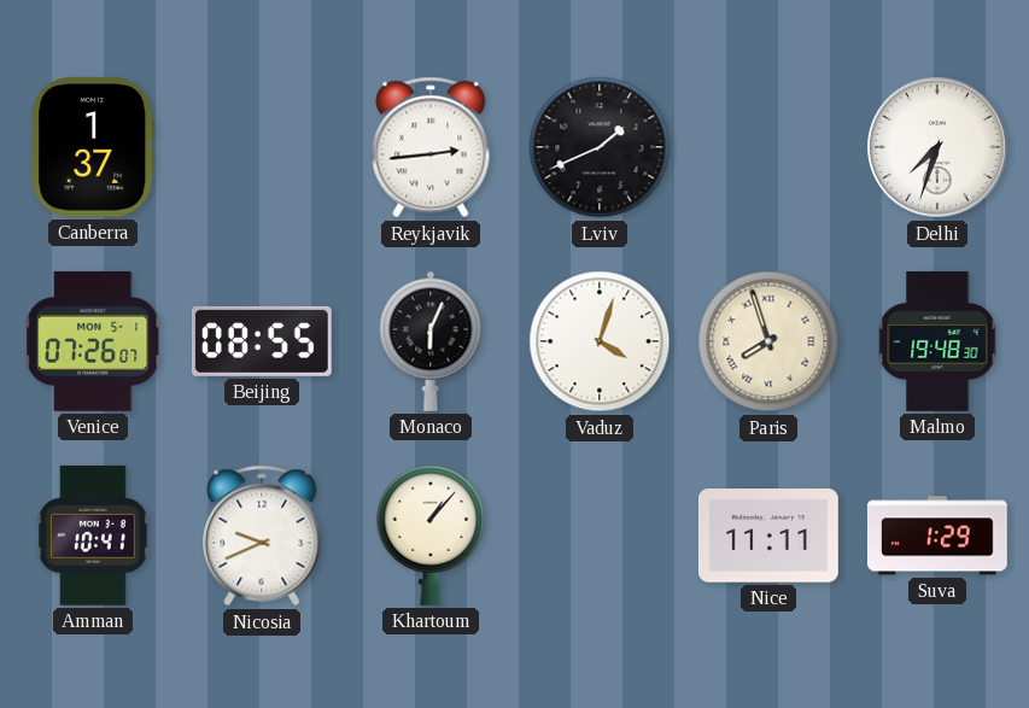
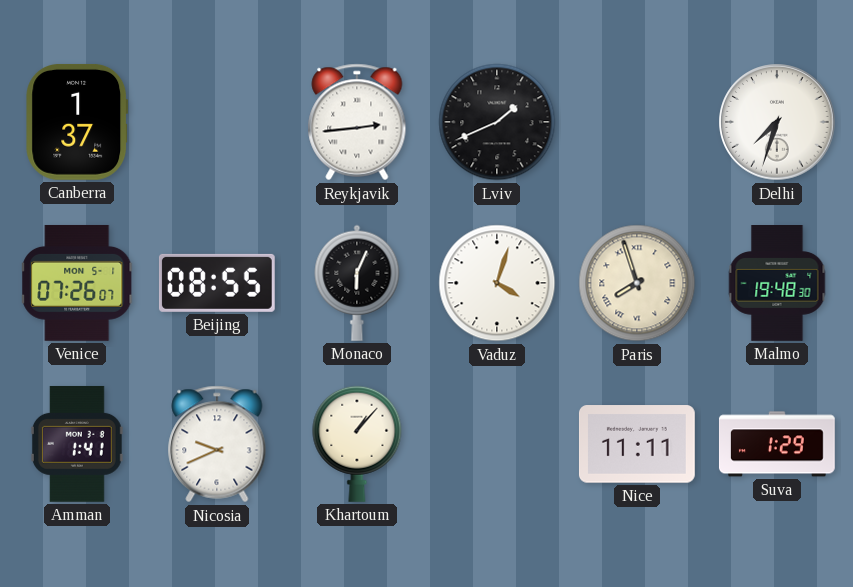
Amman: 10:41 -> 1:41 (77, 444)
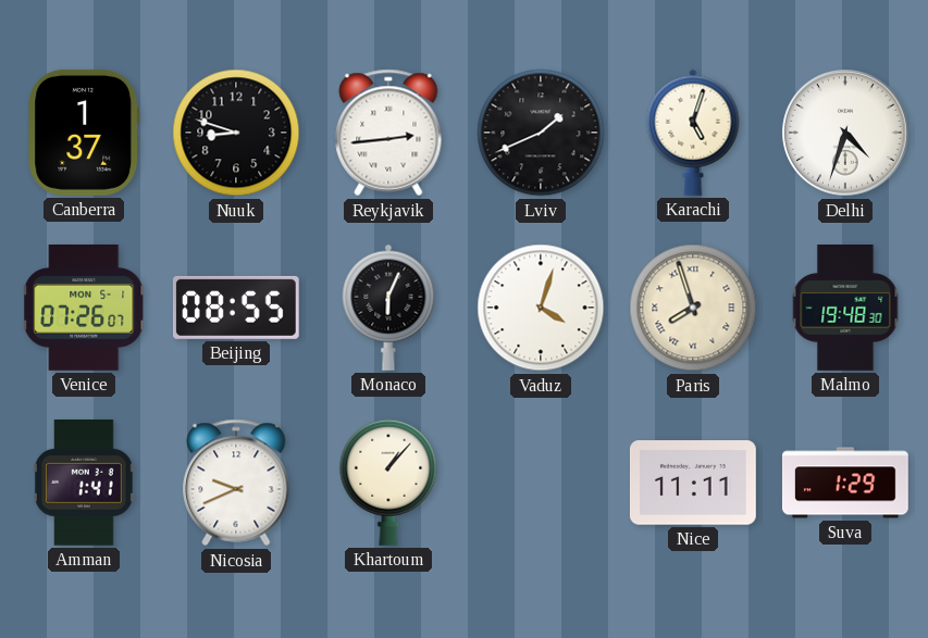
Nuuk: none -> 8:48 (236, 133)
Karachi: none -> 5:03 (693, 133)
Delhi: 7:33 -> 4:33 (845, 133)
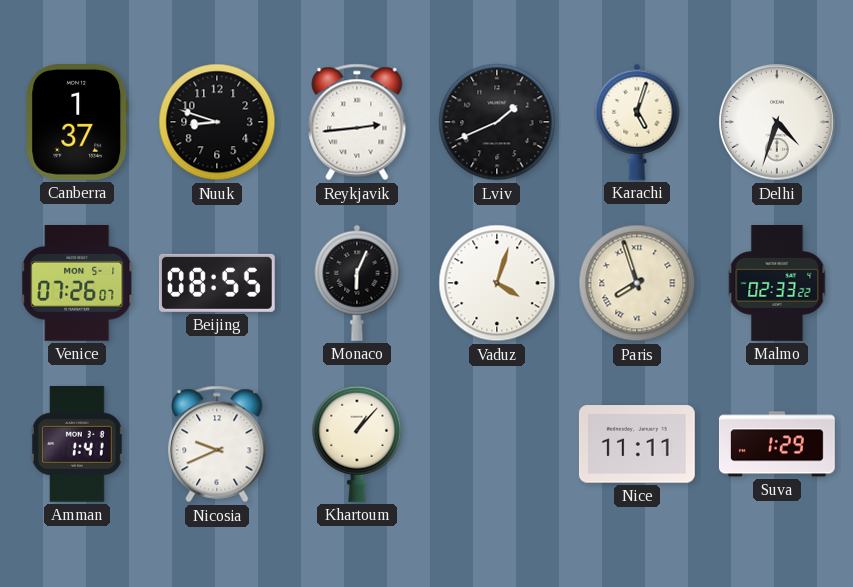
Malmo: 19:48 -> 02:33 (777, 284)
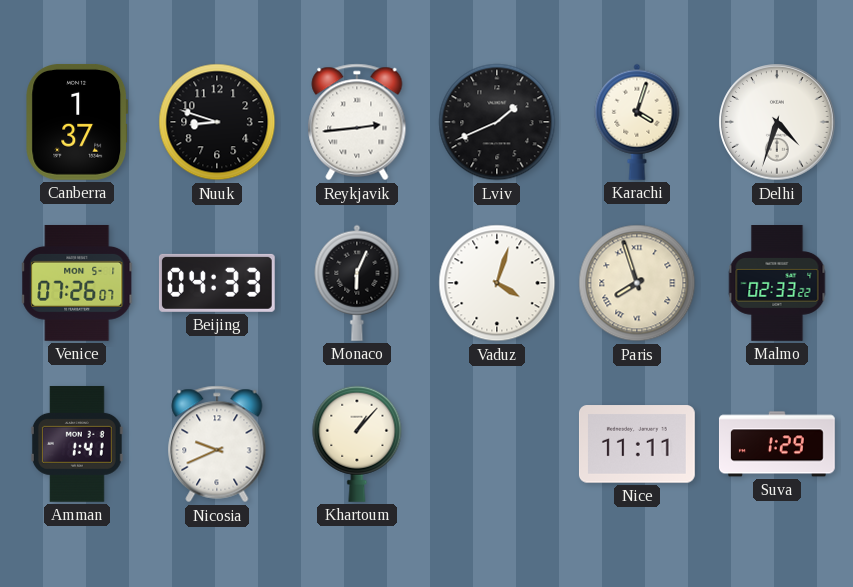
Karachi: 5:03 -> 4:03 (637, 122)
Beijing: 08:55 -> 04:33 (217, 283)
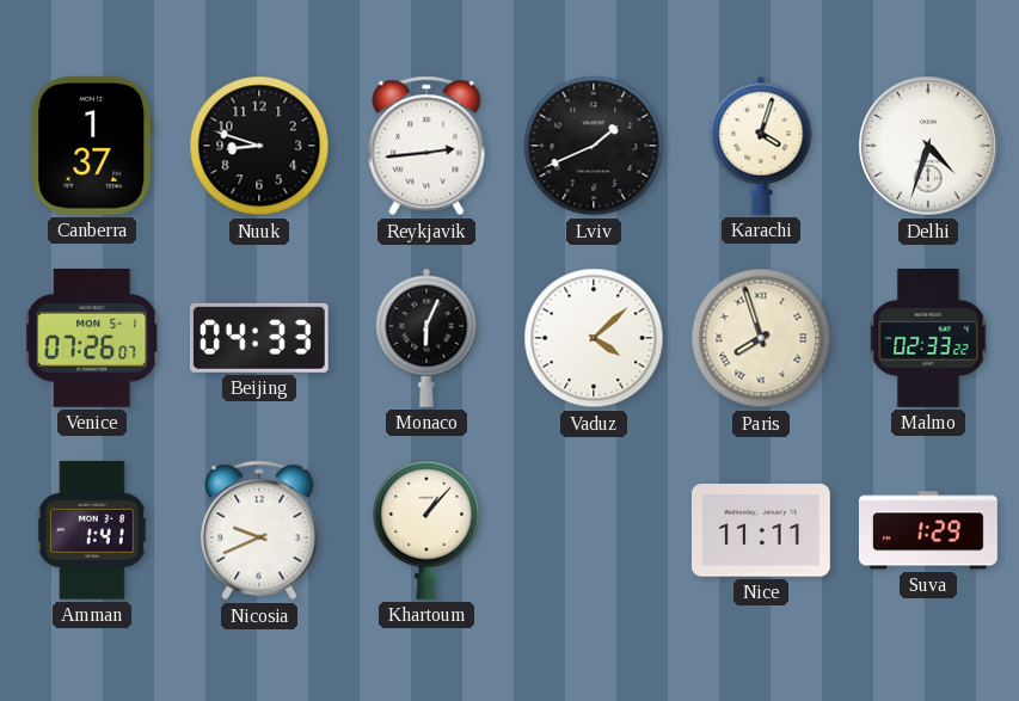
Vaduz: 4:03 -> 4:08 (594, 338)
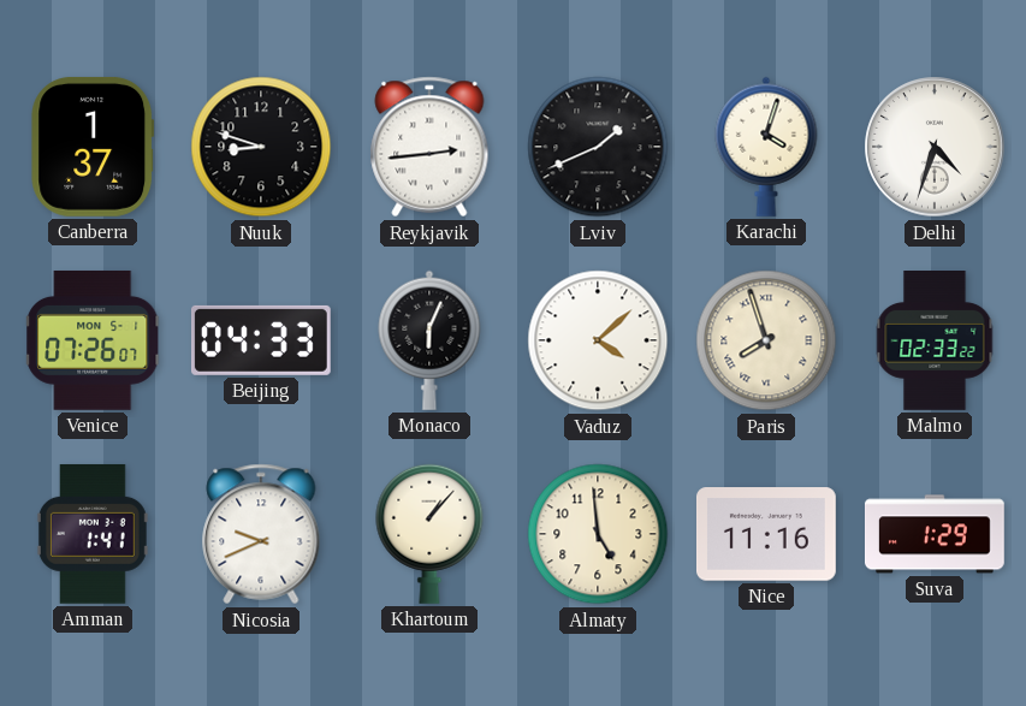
Almaty: none -> 4:59 (598, 534)
Nice: 11:11 -> 11:16 (766, 534)
